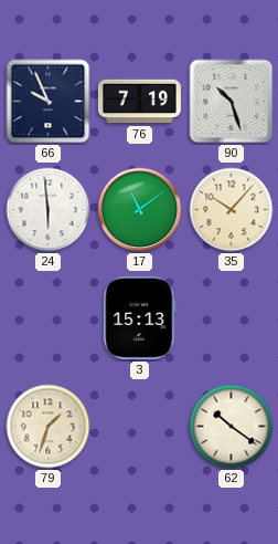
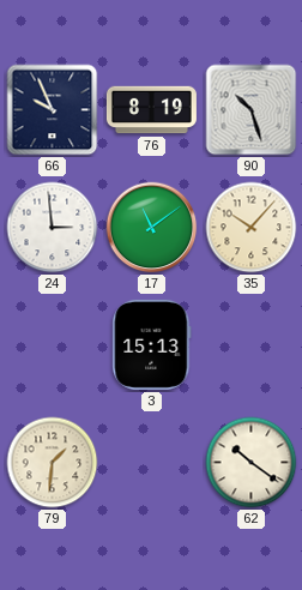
76: 7:19 -> 8:19 (151, 110)
24: 5:59 -> 2:59 (53, 228)
79: 1:33 -> 1:31 (53, 463)
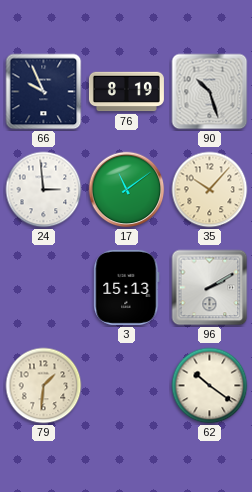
96: none -> 2:10 (210, 288)
